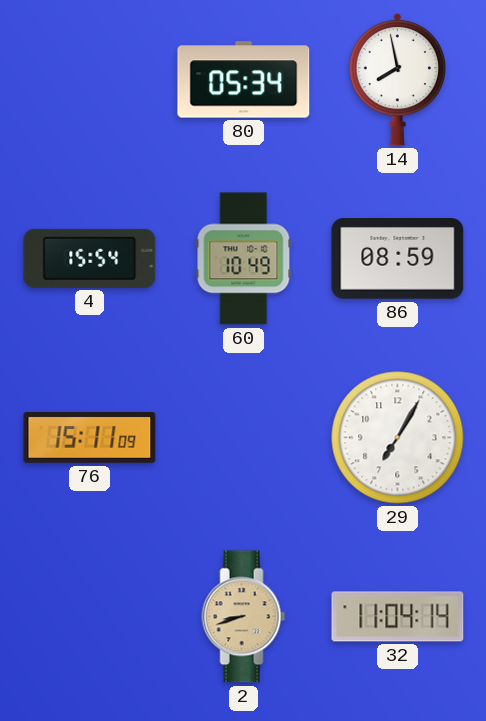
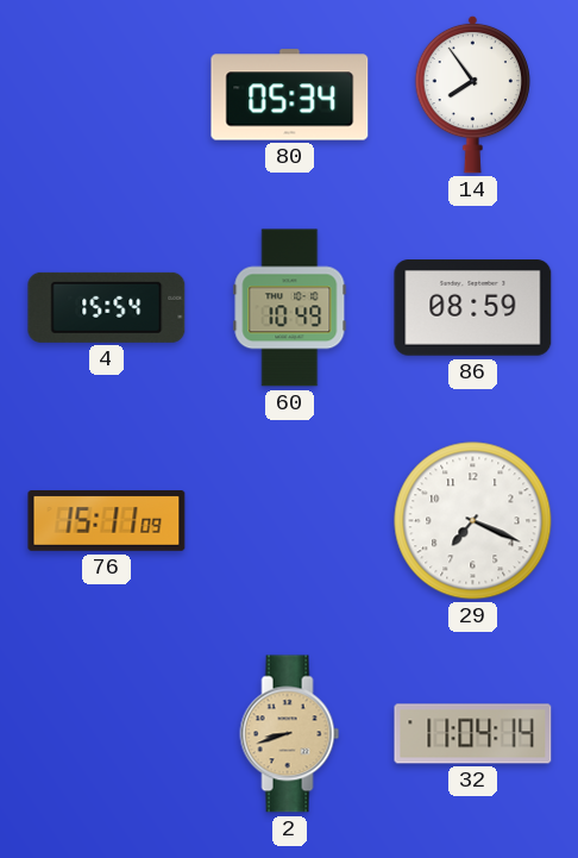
14: 7:58 -> 7:54 (472, 94)
29: 7:05 -> 7:19 (473, 521)
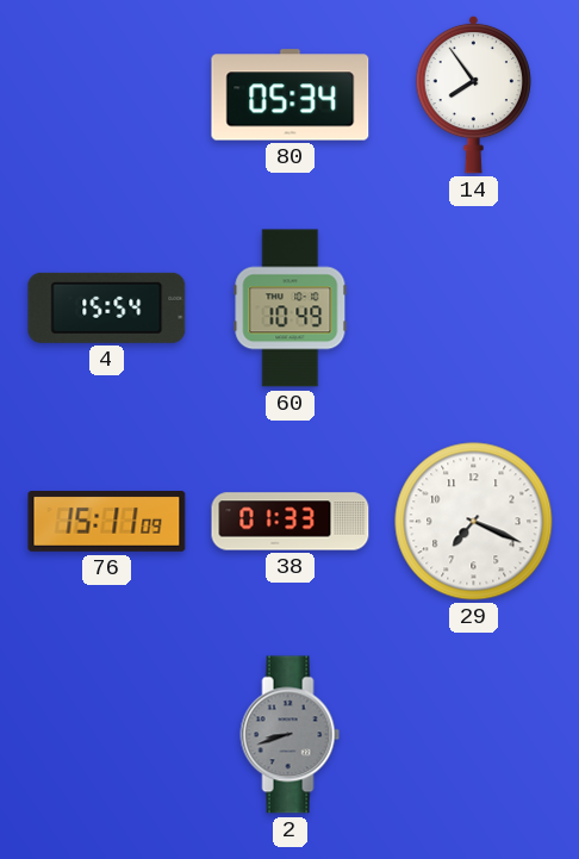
86: 08:59 -> none (473, 308)
38: none -> 01:33 (291, 522)
2 dial: champagne -> grey (291, 735)
32: 11:04 -> none (473, 734)
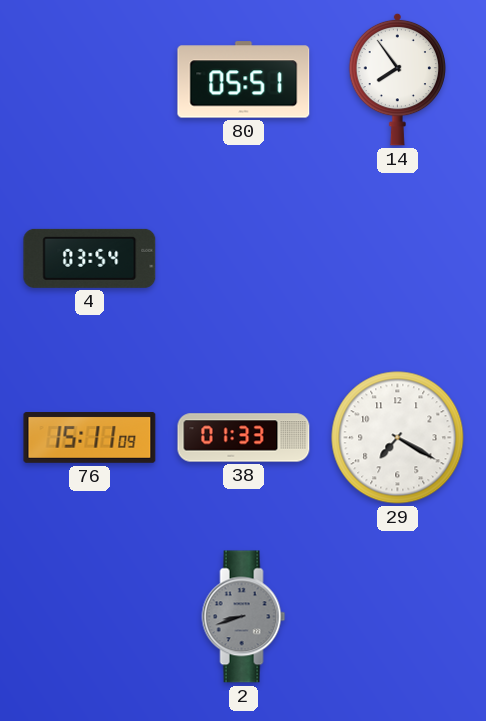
80: 05:34 -> 05:51 (244, 80)
4: 15:54 -> 03:54 (90, 258)
60: 10:49 -> none (291, 309)
29: 7:19 -> 7:20 (398, 438)
